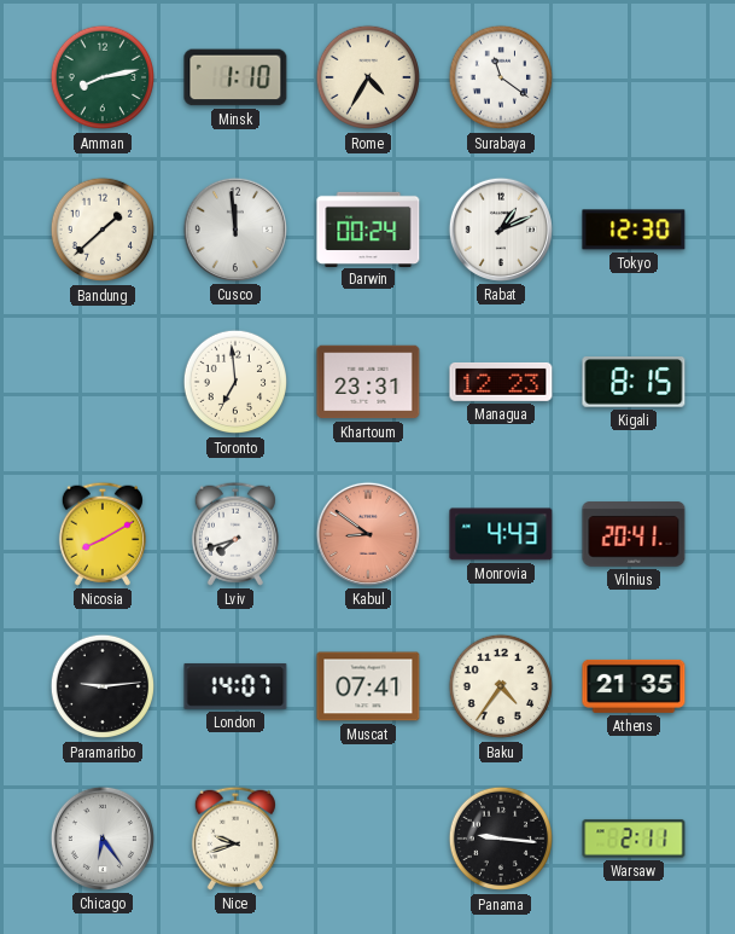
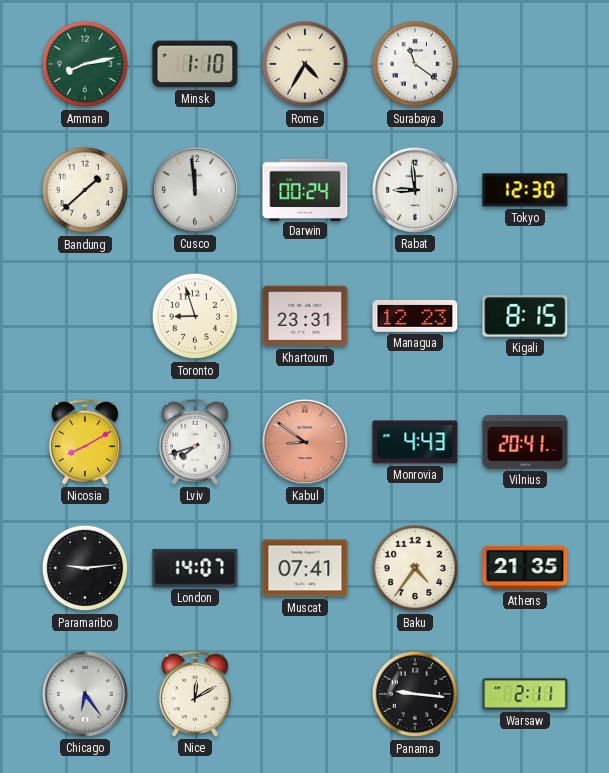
Rabat: 1:11 -> 8:59 (415, 190)
Toronto: 6:59 -> 8:57 (195, 316)
Nice: 9:42 -> 12:10 (195, 694)
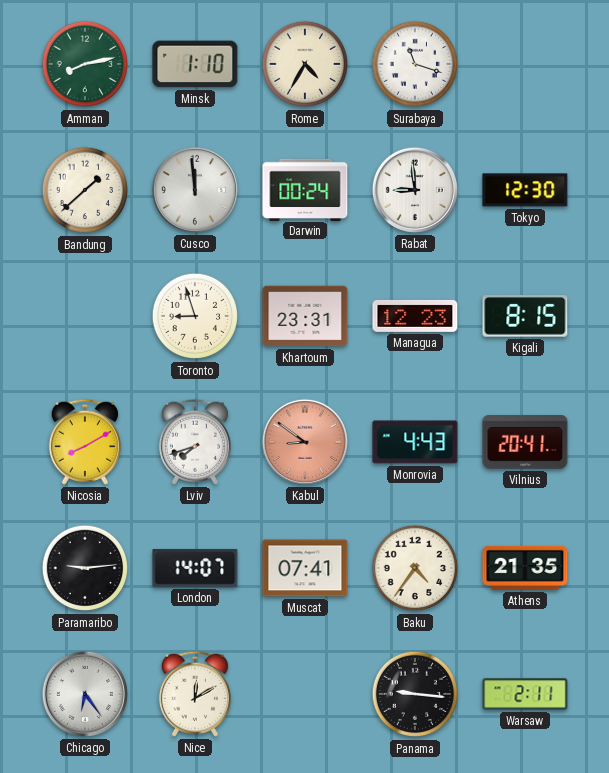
Surabaya: 11:21 -> 11:18 (415, 64)
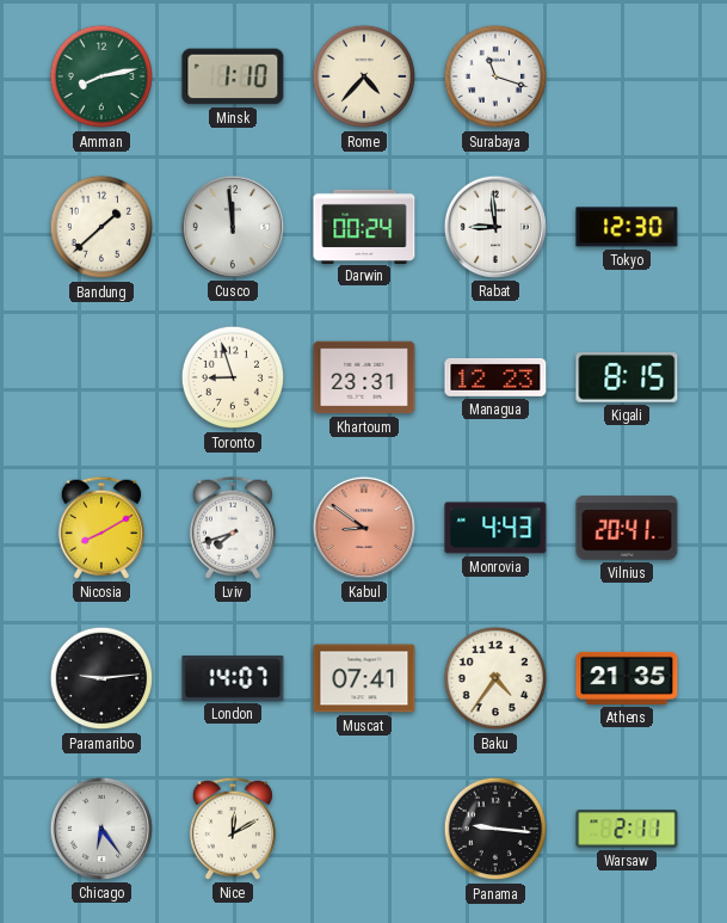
Rome: 4:35 -> 4:37 (364, 76)
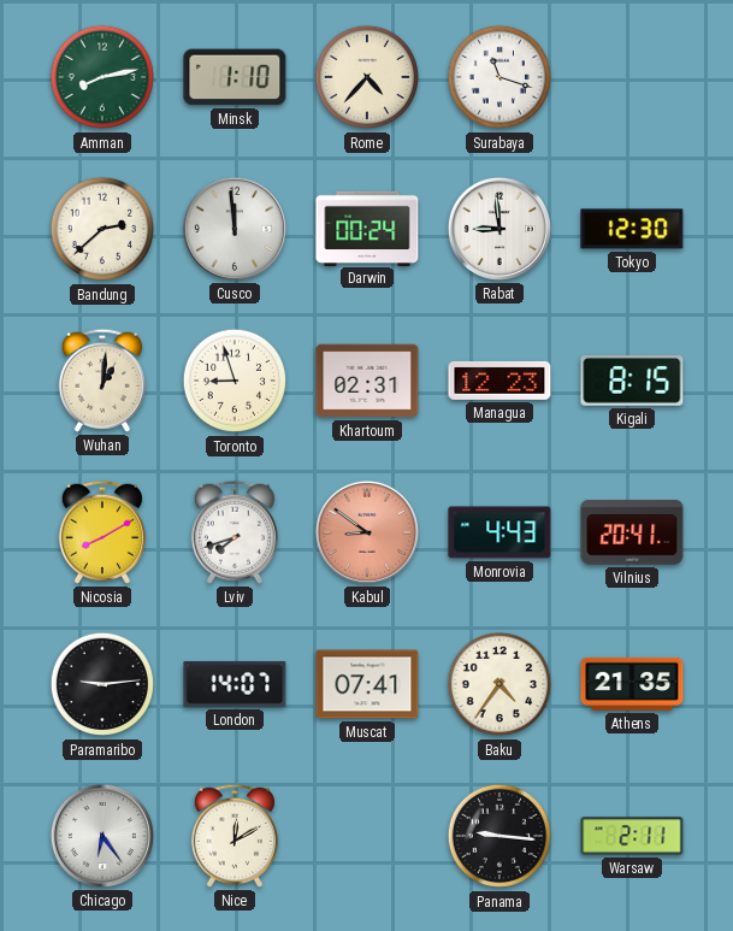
Bandung: 1:38 -> 2:38 (102, 229)
Wuhan: none -> 1:01 (102, 381)
Khartoum: 23:31 -> 02:31 (367, 381)
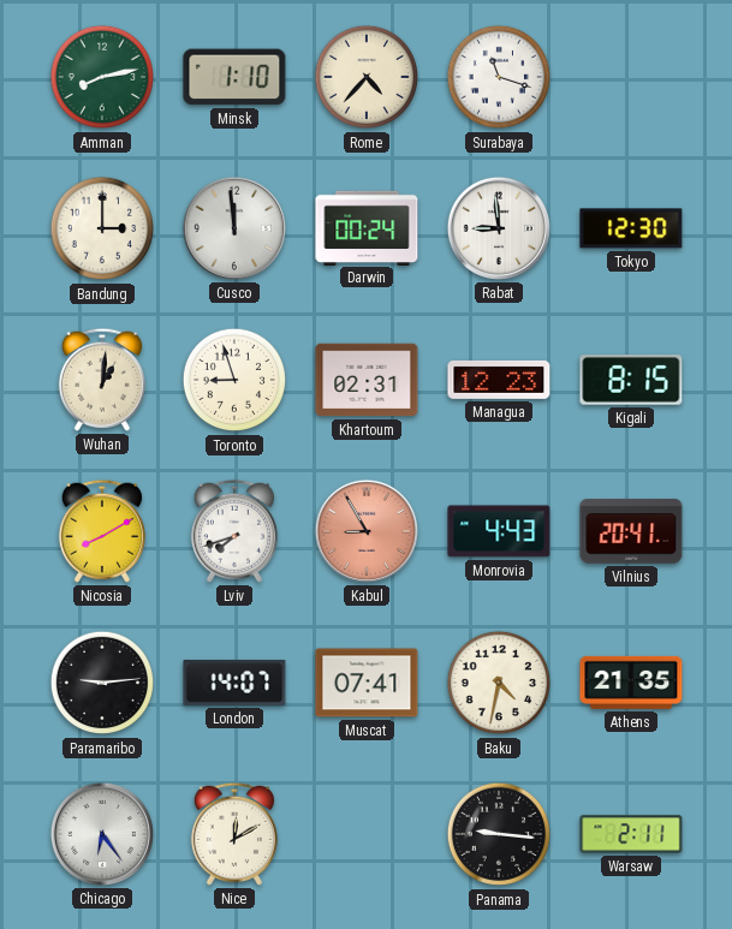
Bandung: 2:38 -> 3:00 (102, 228)
Kabul: 8:51 -> 8:55 (367, 531)
Baku: 4:36 -> 4:32 (499, 683)
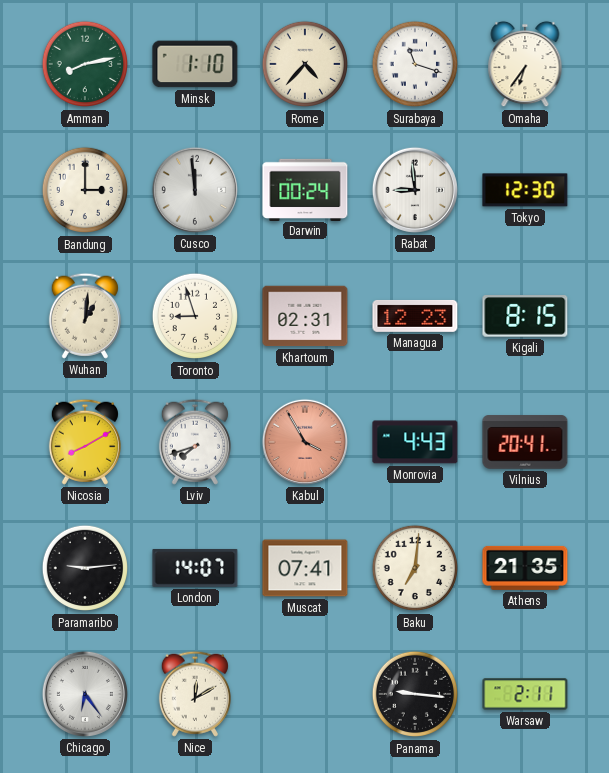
Omaha: none -> 6:36 (525, 64)
Kabul: 8:55 -> 3:55 (305, 442)
Baku: 4:32 -> 7:01 (415, 568)
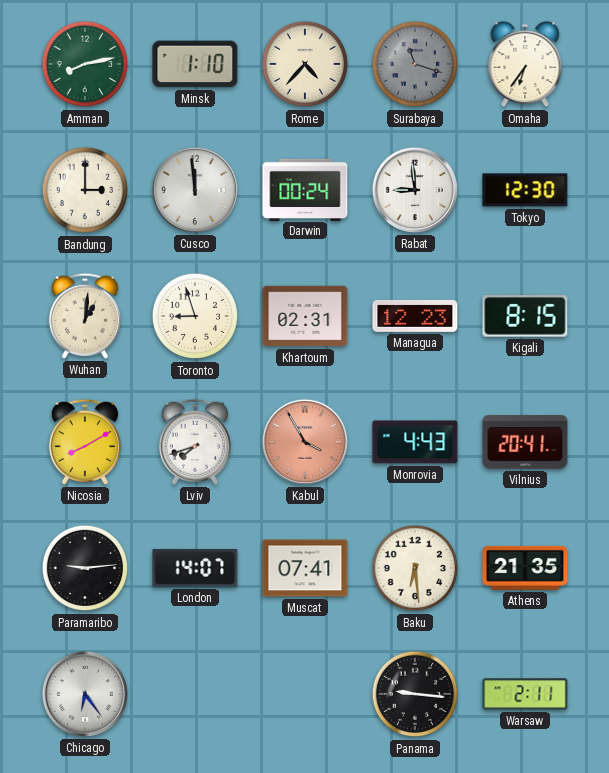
Surabaya dial: white -> grey (415, 64)
Baku: 7:01 -> 6:29 (415, 568)
Nice: 12:10 -> none (195, 694)
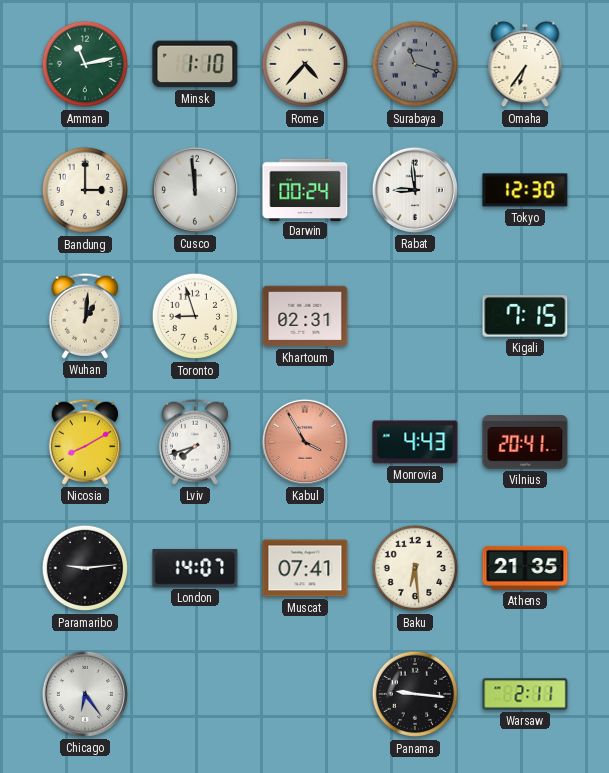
Amman: 8:13 -> 11:13 (85, 64)
Managua: 12:23 -> none (415, 316)
Kigali: 8:15 -> 7:15 (525, 316)
